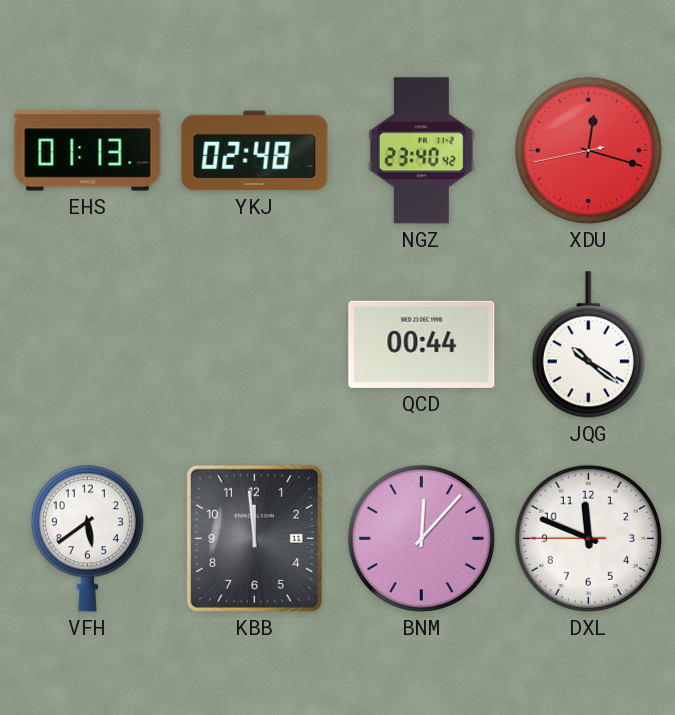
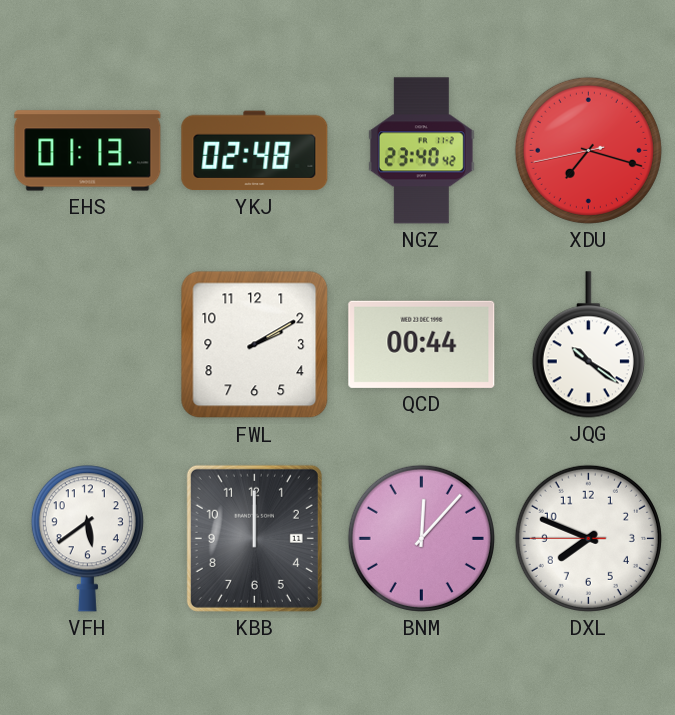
XDU: 12:17 -> 7:17 (588, 150)
FWL: none -> 2:10 (255, 345)
KBB: 11:59 -> 12:00 (254, 538)
DXL: 11:48 -> 7:48 (588, 538)
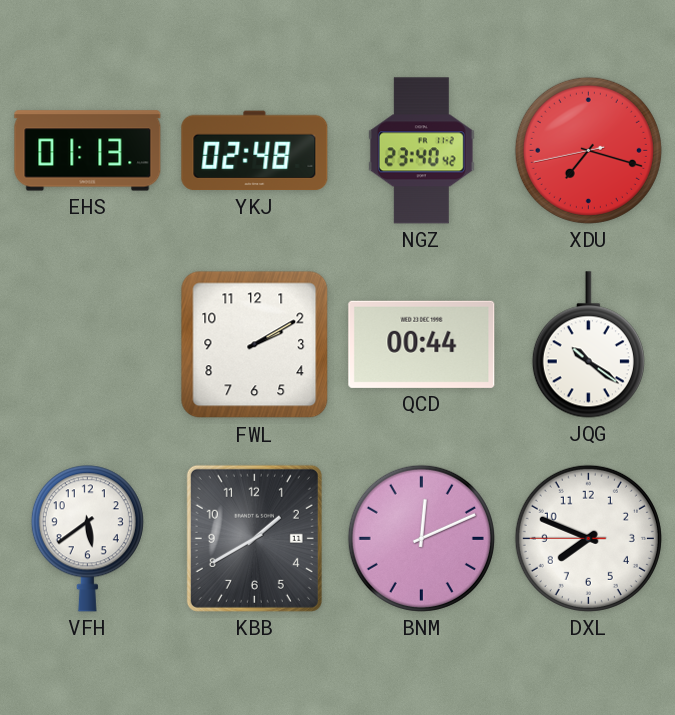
KBB: 12:00 -> 1:40 (254, 538)
BNM: 12:07 -> 12:11 (421, 538)
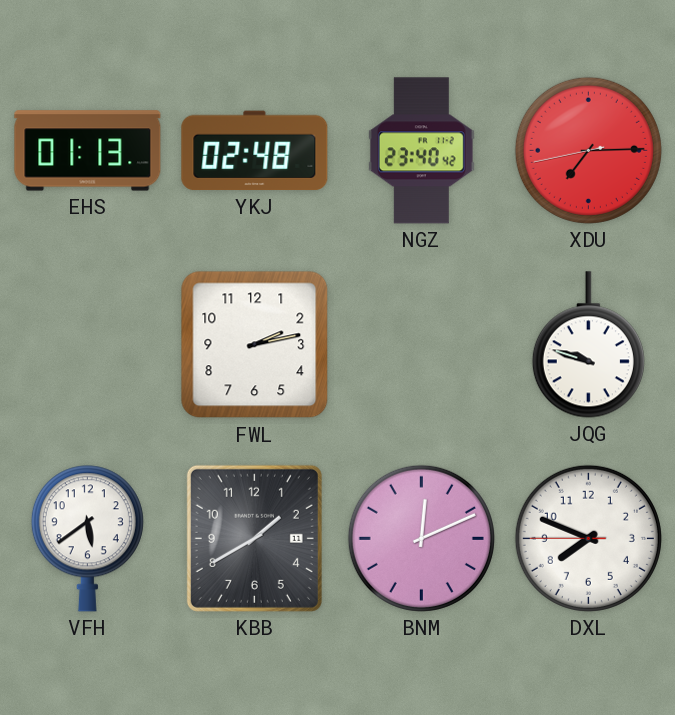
XDU: 7:17 -> 7:14 (588, 150)
FWL: 2:10 -> 2:13 (255, 345)
QCD: 00:44 -> none (422, 344)
JQG: 10:21 -> 9:48 (588, 345)
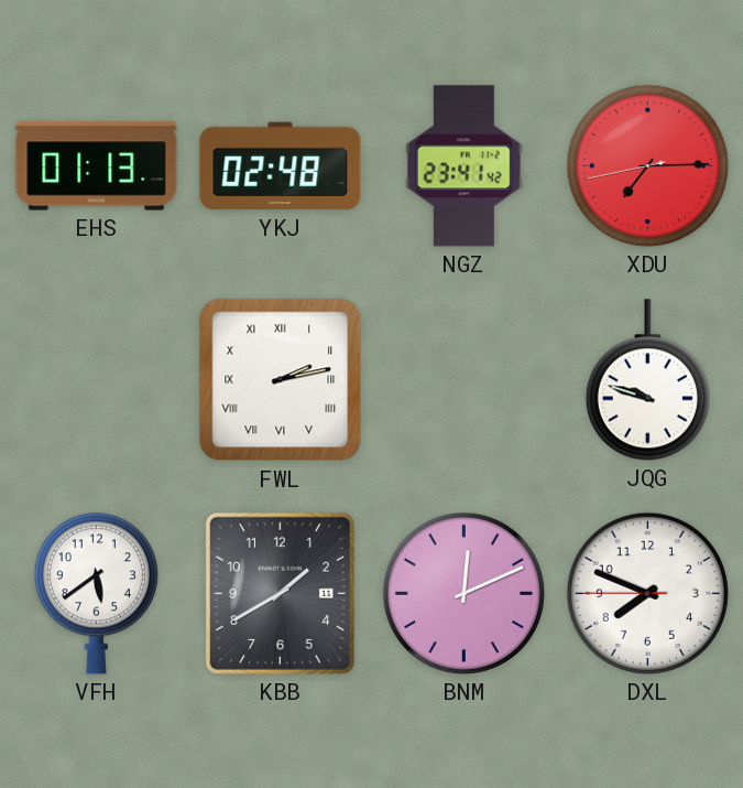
NGZ: 23:40 -> 23:41 (463, 166)
FWL numerals: Arabic -> Roman (281, 380)
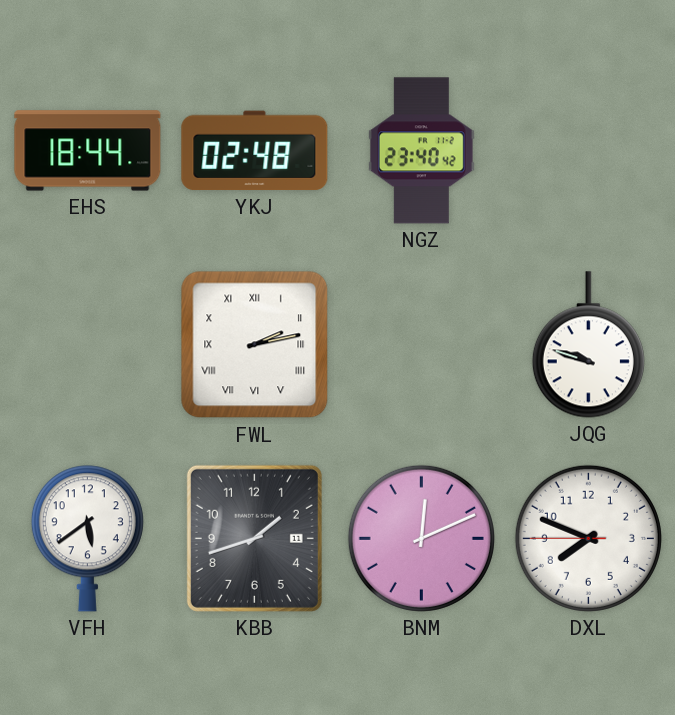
EHS: 01:13 -> 18:44 (88, 151)
NGZ: 23:41 -> 23:40 (421, 151)
XDU: 7:14 -> none (647, 165)
KBB: 1:40 -> 1:42 (254, 538)
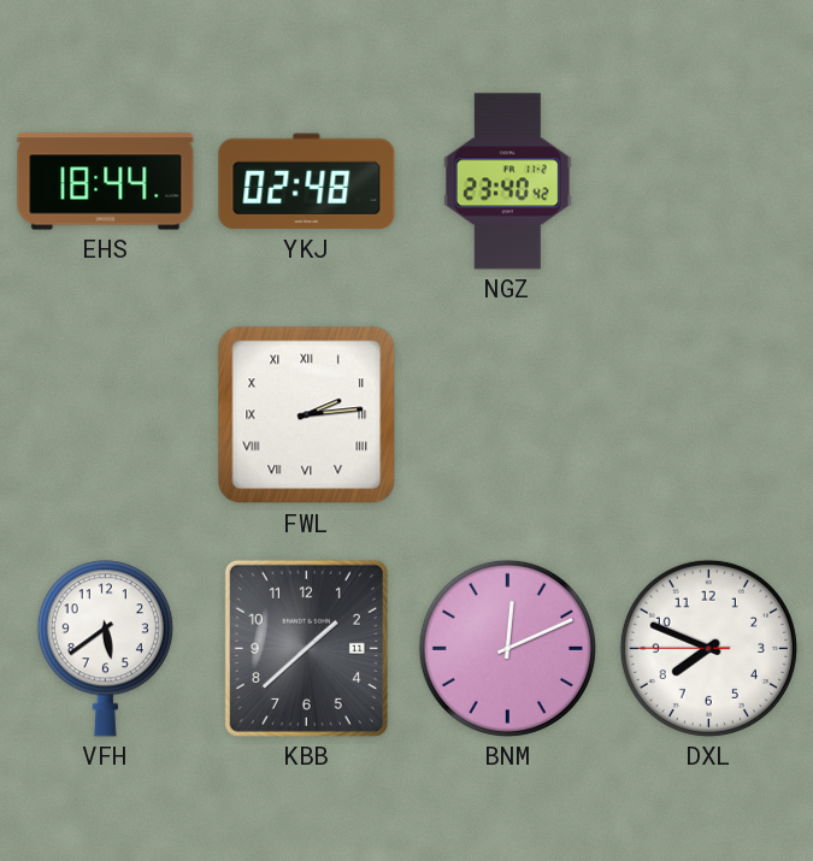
FWL: 2:13 -> 2:14 (307, 415)
JQG: 9:48 -> none (588, 345)
KBB: 1:42 -> 1:38 (306, 648)
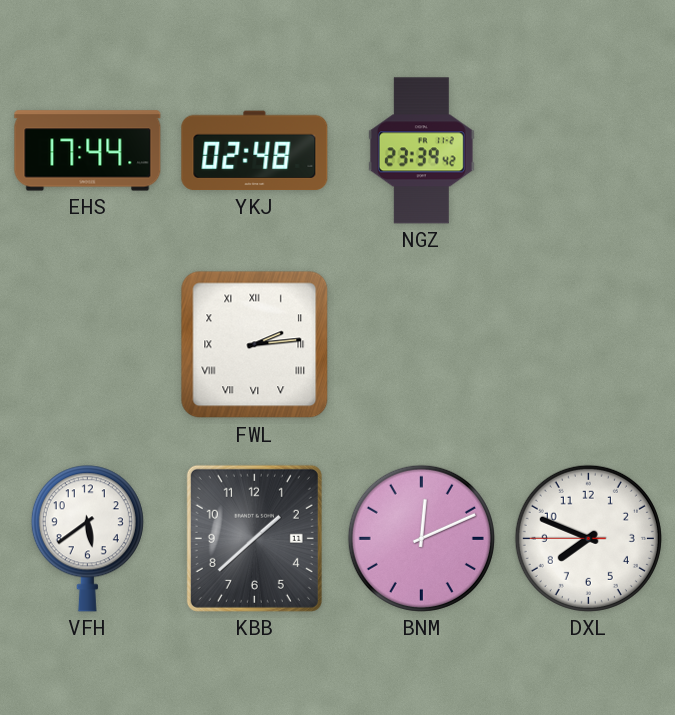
EHS: 18:44 -> 17:44 (88, 151)
NGZ: 23:40 -> 23:39 (421, 151)
